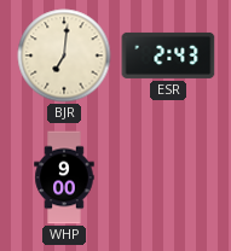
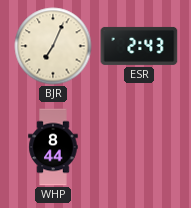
BJR: 7:01 -> 7:04 (53, 46)
WHP: 9:00 -> 8:44 (53, 147)
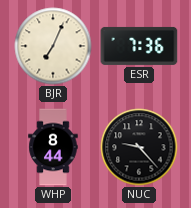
ESR: 2:43 -> 7:36 (139, 46)
NUC: none -> 9:23 (139, 147)
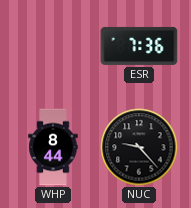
BJR: 7:04 -> none (53, 46)
